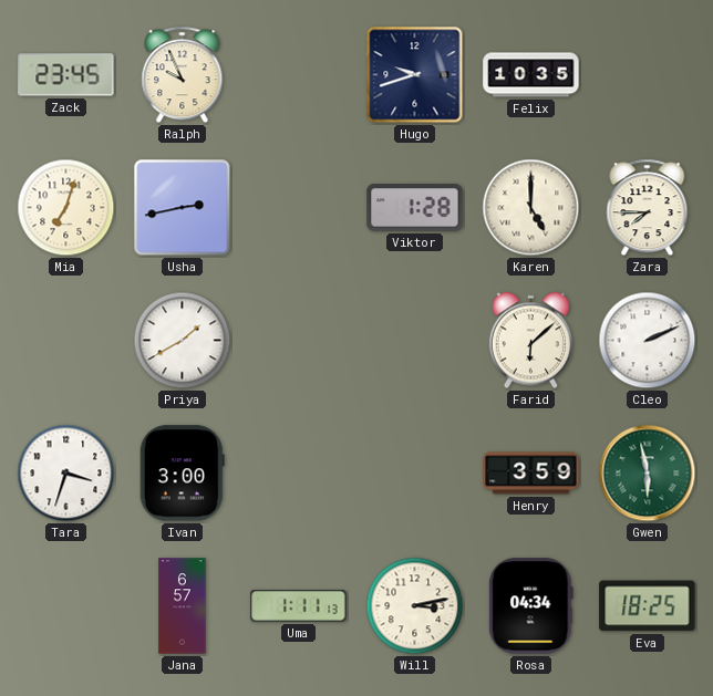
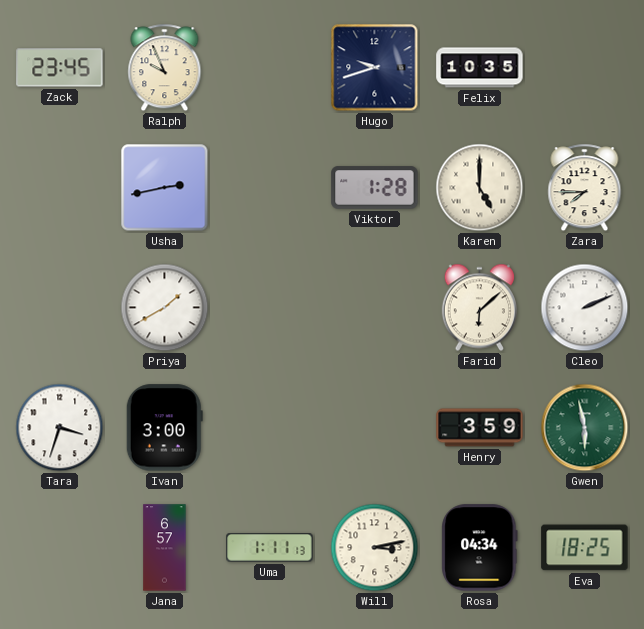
Mia: 7:03 -> none (66, 208)
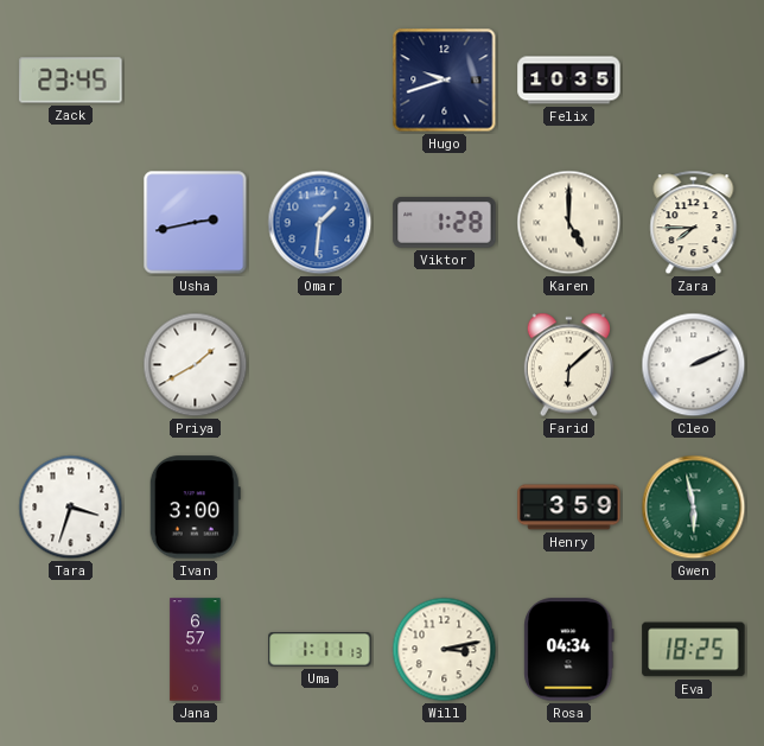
Ralph: 9:56 -> none (165, 68)
Omar: none -> 1:31 (320, 223)
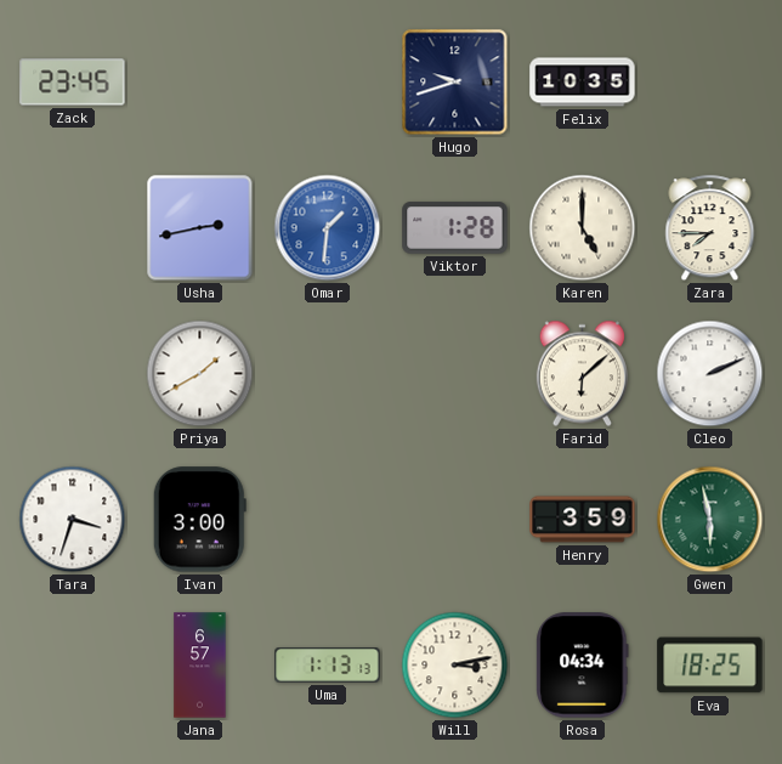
Uma: 1:11 -> 1:13 (328, 666)
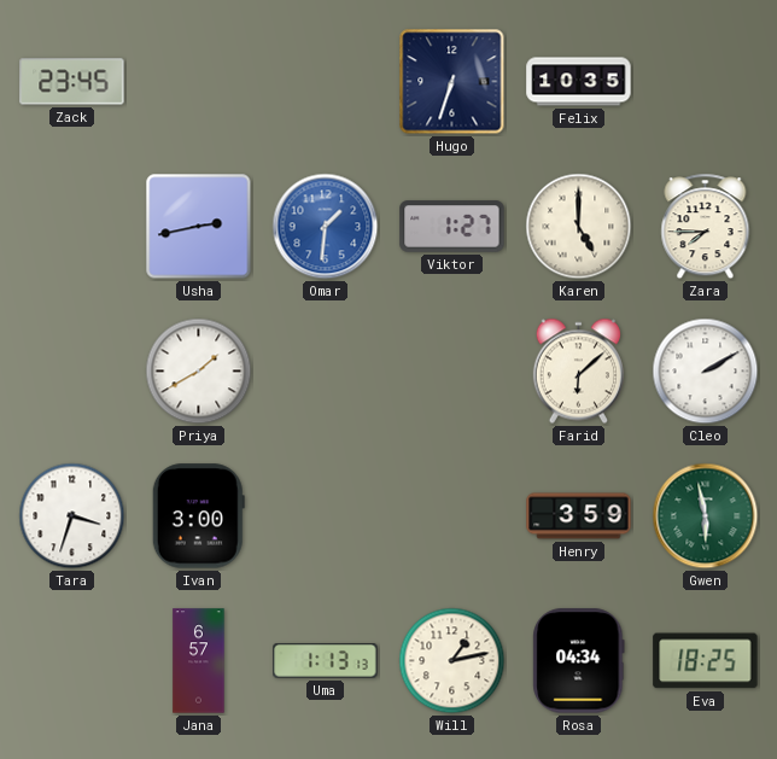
Hugo: 9:42 -> 6:33 (452, 82)
Viktor: 1:28 -> 1:27 (452, 227)
Cleo: 2:11 -> 2:10 (706, 372)
Will: 3:13 -> 1:13 (452, 661)
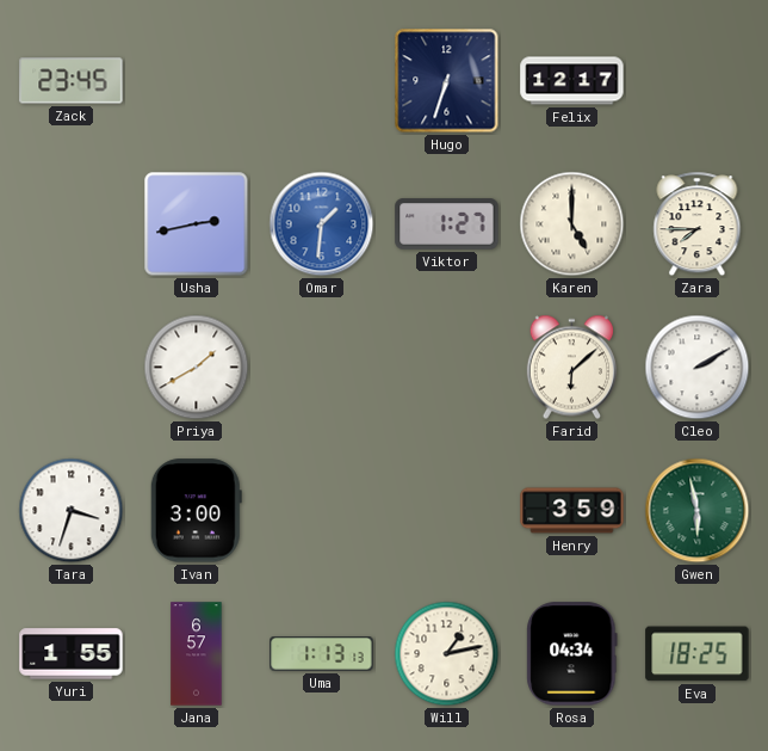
Felix: 10:35 -> 12:17 (572, 81)
Yuri: none -> 1:55 (72, 654)
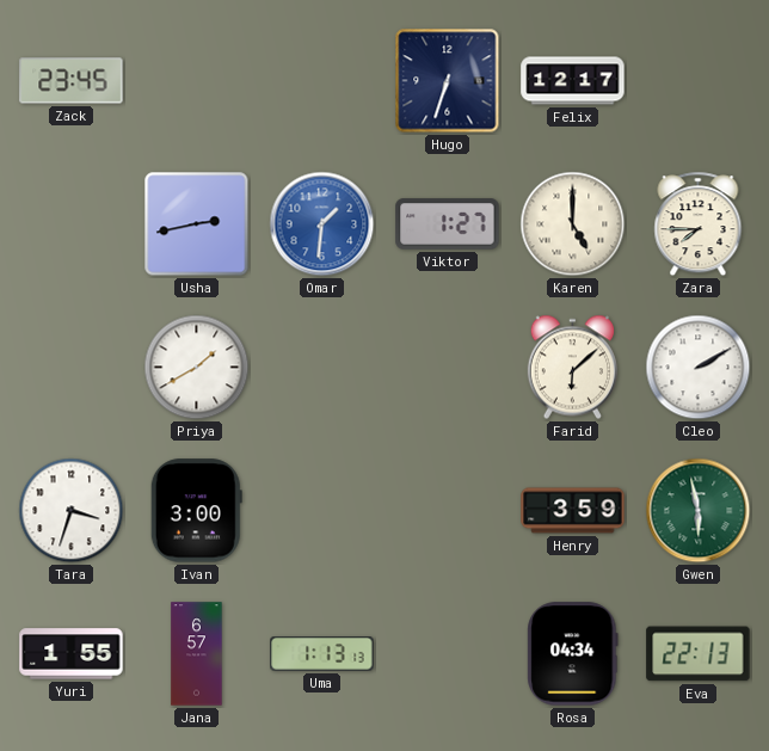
Will: 1:13 -> none (447, 654)
Eva: 18:25 -> 22:13 (699, 654)
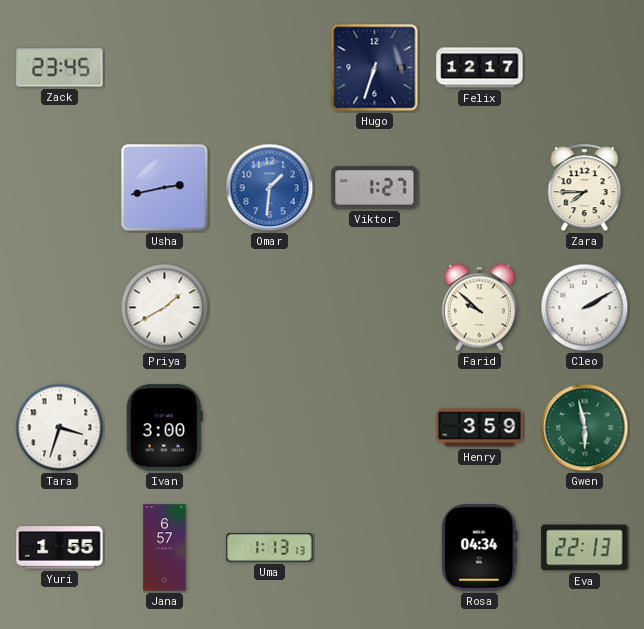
Karen: 5:00 -> none (573, 224)
Farid: 6:08 -> 9:52 (479, 308)
